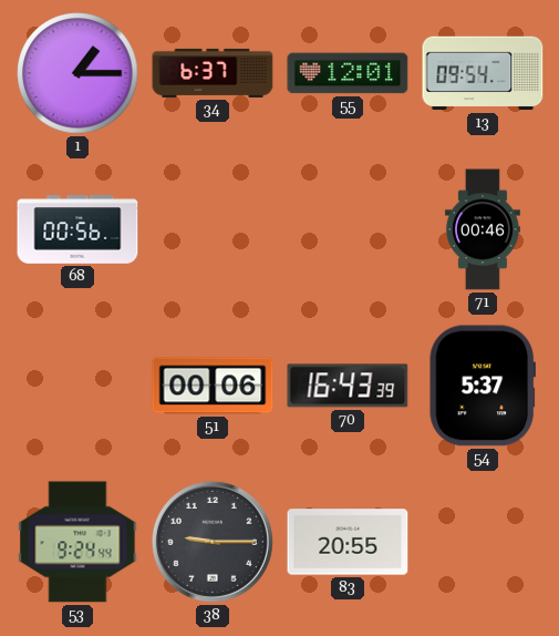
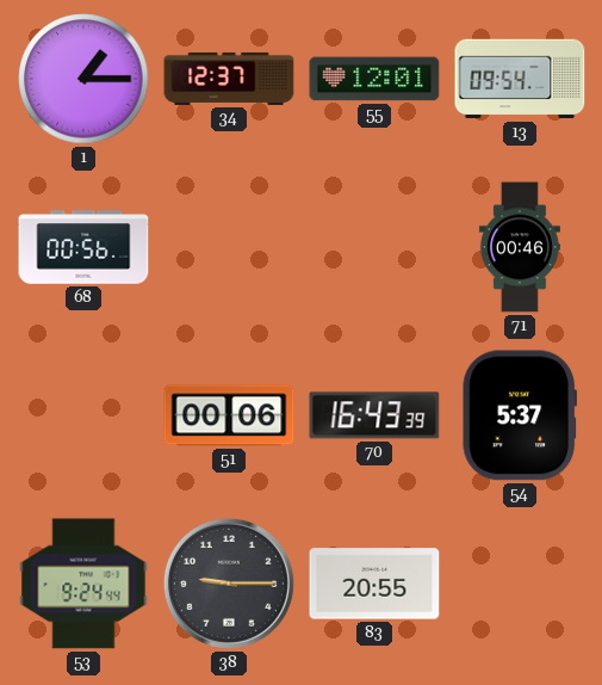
34: 6:37 -> 12:37 (229, 79)
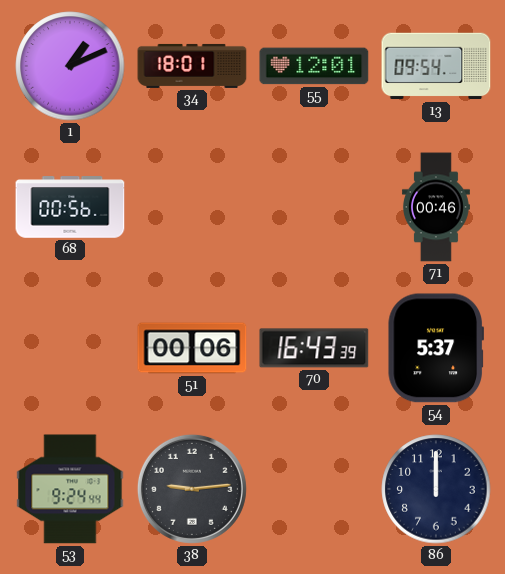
1: 1:15 -> 1:11 (70, 66)
34: 12:37 -> 18:01 (192, 66)
38: 9:15 -> 9:14 (192, 489)
83: 20:55 -> none (374, 584)
86: none -> 12:00 (436, 489)
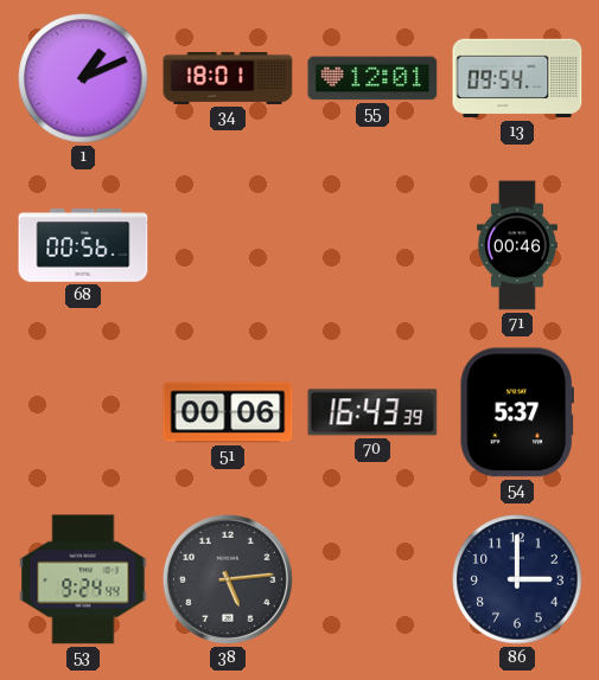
38: 9:14 -> 5:14 (228, 579)
86: 12:00 -> 3:00 (517, 579)
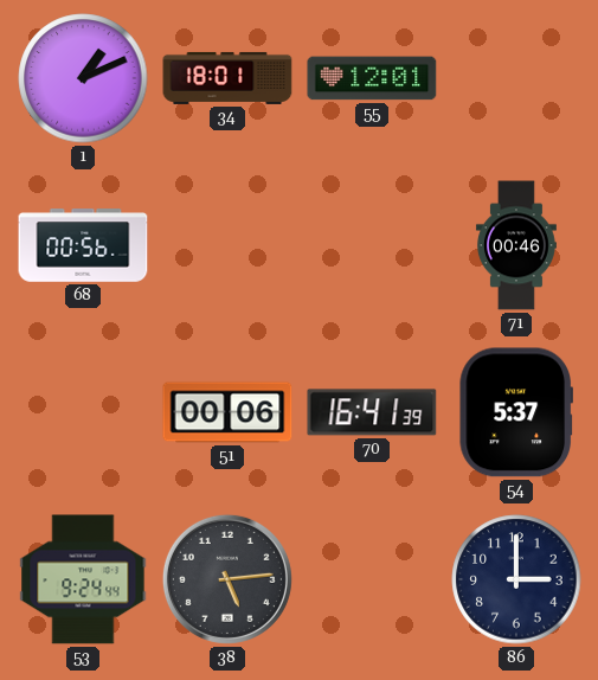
13: 09:54 -> none (517, 78)
70: 16:43 -> 16:41 (372, 412)
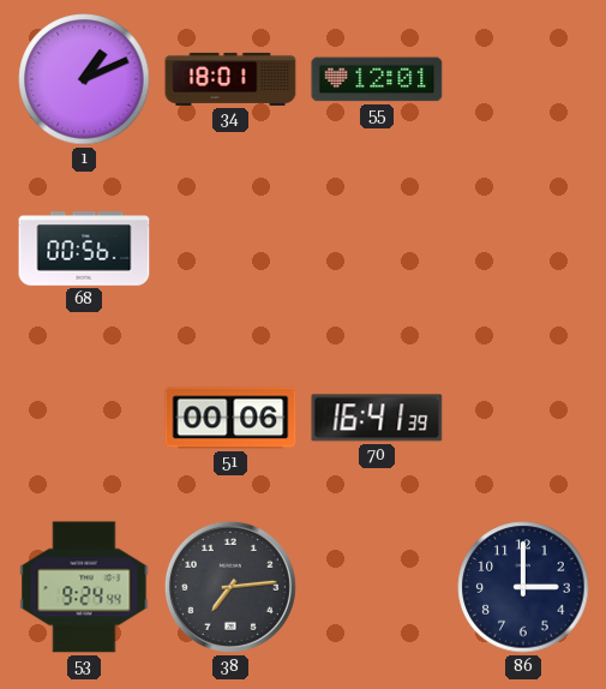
71: 00:46 -> none (516, 245)
54: 5:37 -> none (515, 412)
38: 5:14 -> 7:14 (230, 587)
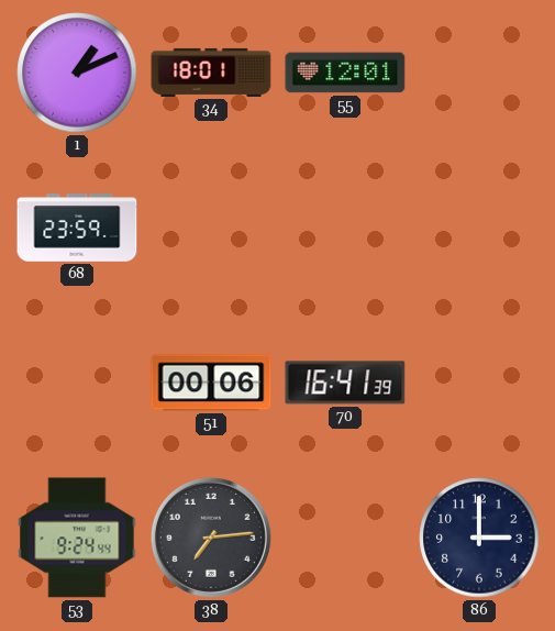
68: 00:56 -> 23:59 (77, 228)
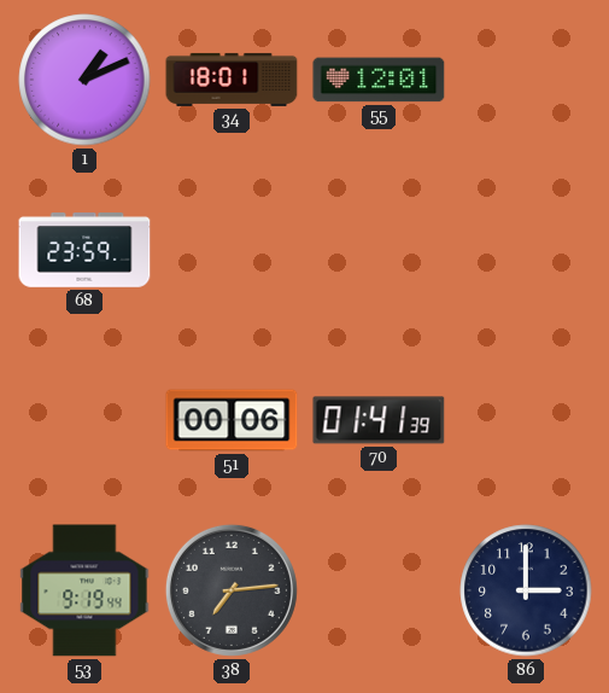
70: 16:41 -> 01:41 (379, 420)
53: 9:24 -> 9:19 (84, 590)
